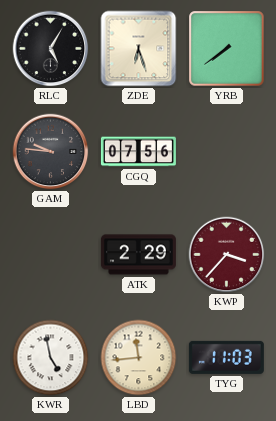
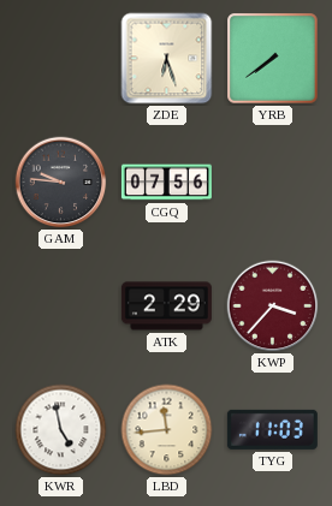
RLC: 5:05 -> none (51, 49)
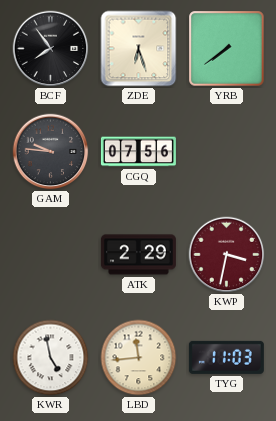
BCF: none -> 7:54 (51, 49)
KWP: 3:37 -> 3:32 (227, 255)
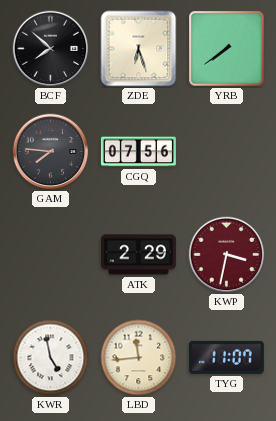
BCF: 7:54 -> 7:52 (51, 49)
GAM: 9:46 -> 7:46 (51, 152)
TYG: 11:03 -> 11:07 (226, 357)
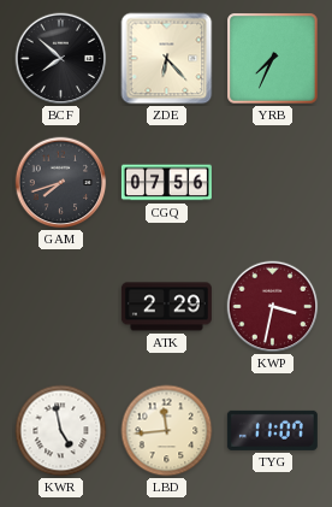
ZDE: 6:27 -> 6:23 (167, 59)
YRB: 7:39 -> 7:34 (273, 59)
GAM: 7:46 -> 7:42 (61, 183)
